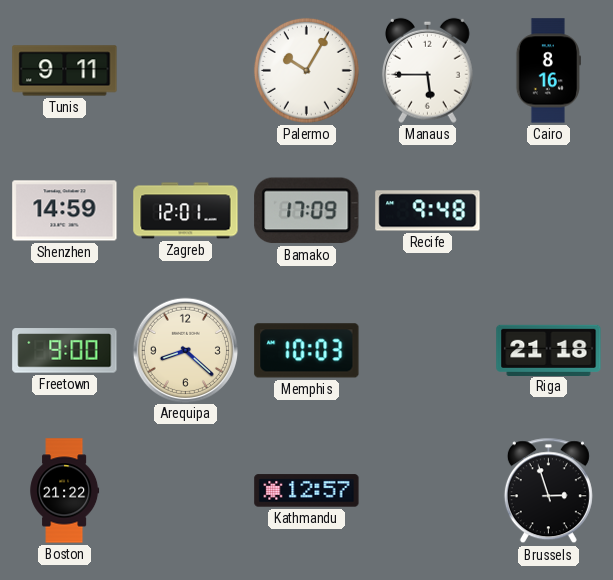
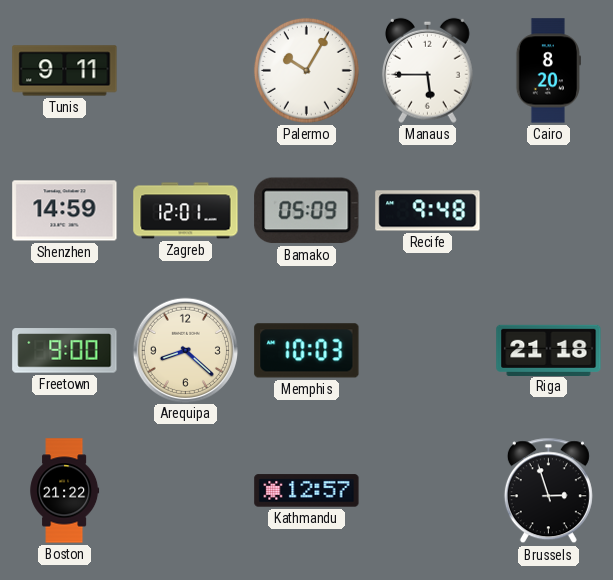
Cairo: 8:16 -> 8:20 (548, 71)
Bamako: 17:09 -> 05:09 (307, 211)
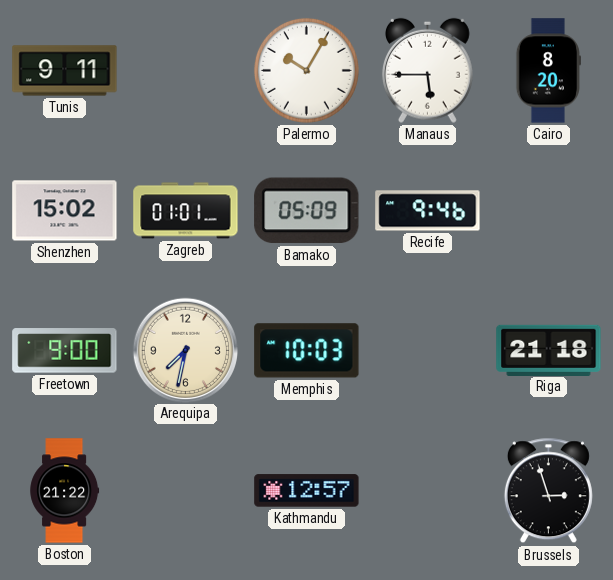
Shenzhen: 14:59 -> 15:02 (65, 211)
Zagreb: 12:01 -> 01:01 (186, 211)
Recife: 9:48 -> 9:46 (428, 211)
Arequipa: 8:22 -> 7:32 (185, 350)
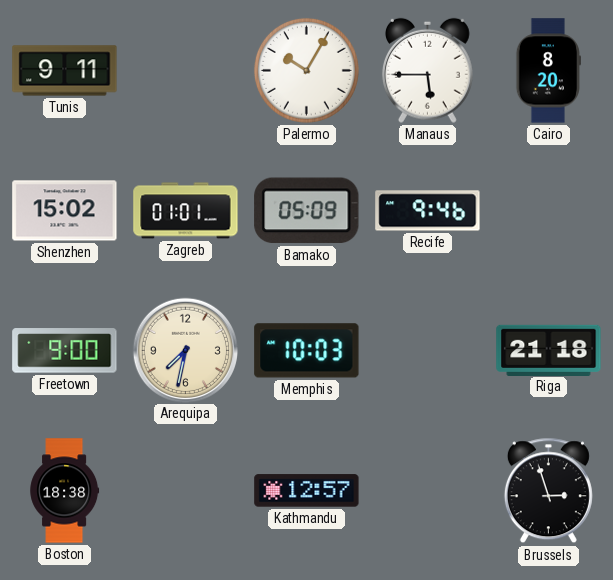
Boston: 21:22 -> 18:38 (65, 491)
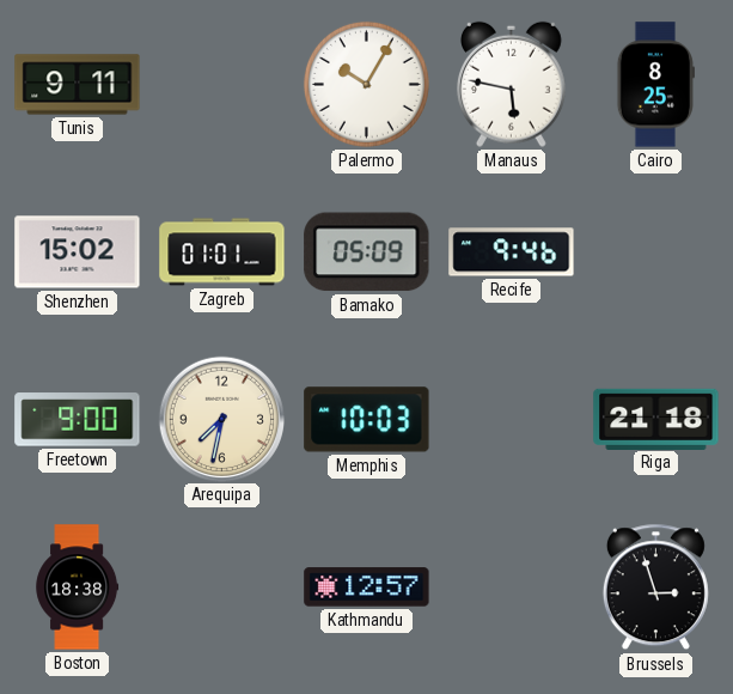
Manaus: 5:45 -> 5:47 (511, 84)
Cairo: 8:20 -> 8:25 (655, 85)
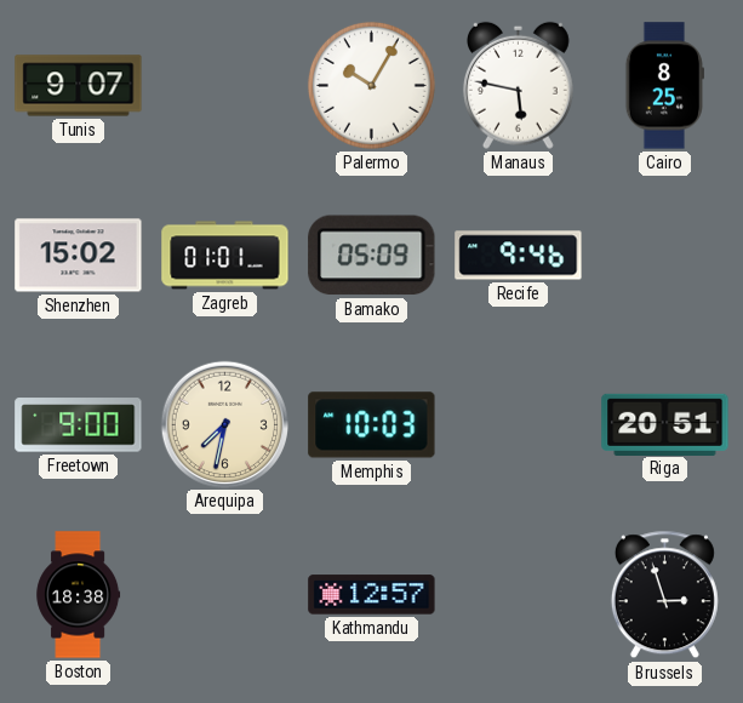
Tunis: 9:11 -> 9:07 (79, 86)
Riga: 21:18 -> 20:51 (665, 424)
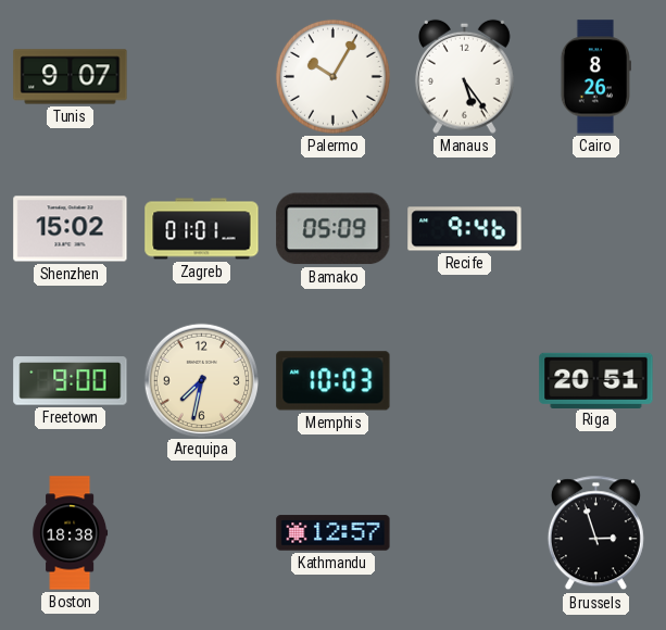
Manaus: 5:47 -> 5:24 (464, 76)
Cairo: 8:25 -> 8:26 (595, 77)
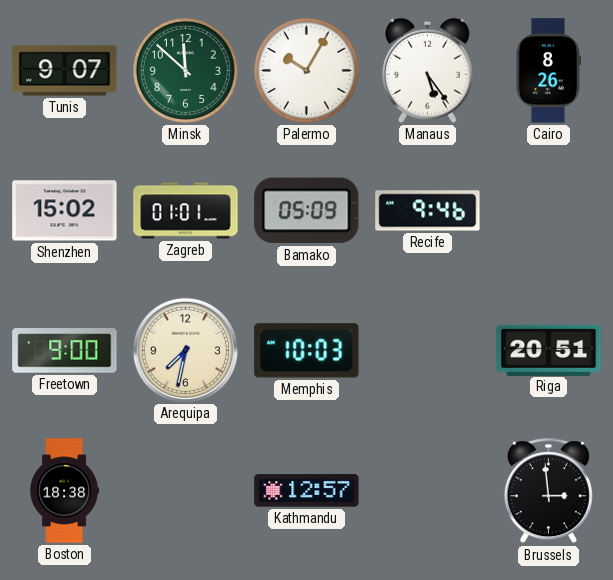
Minsk: none -> 11:52 (185, 70)
Brussels: 2:57 -> 2:59 (548, 491)
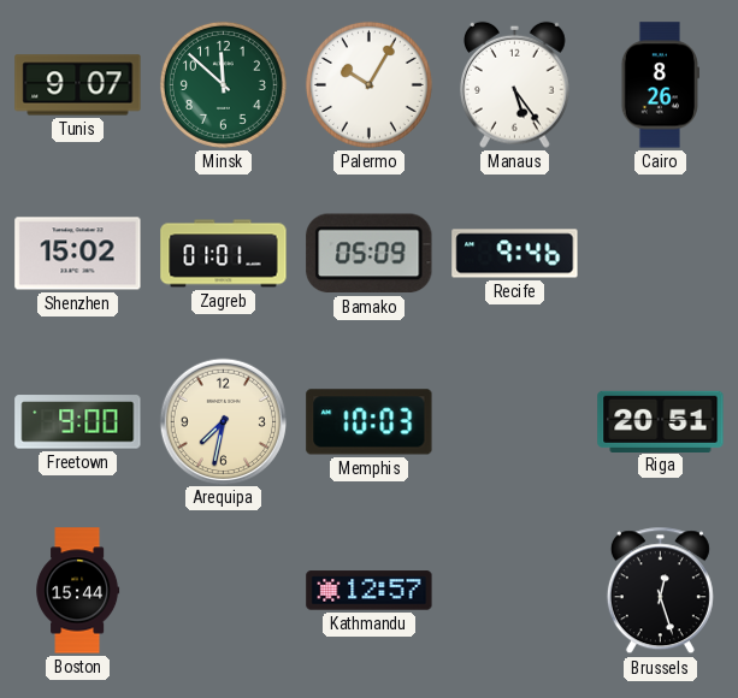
Boston: 18:38 -> 15:44 (78, 591)
Brussels: 2:59 -> 12:27 (660, 591)
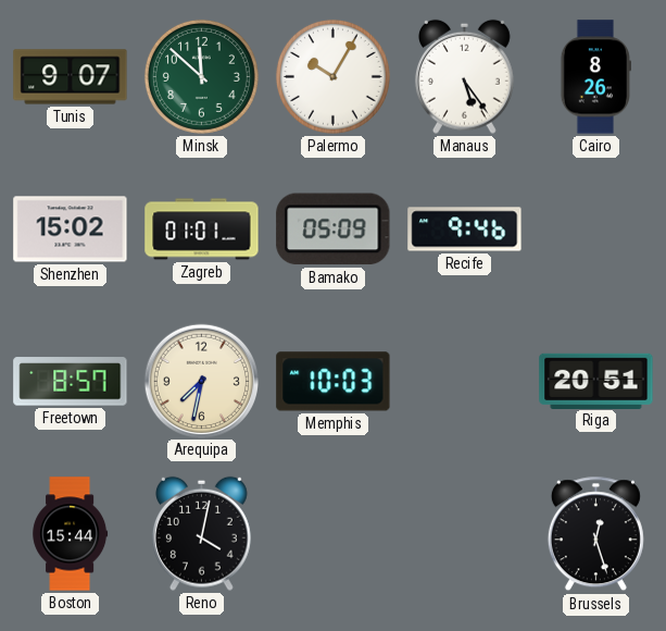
Freetown: 9:00 -> 8:57 (71, 382)
Reno: none -> 4:02 (201, 533)
Kathmandu: 12:57 -> none (370, 591)
